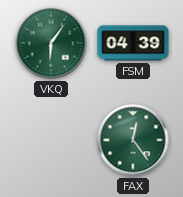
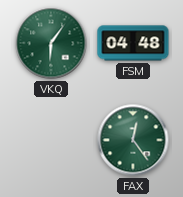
FSM: 04:39 -> 04:48 (133, 43)
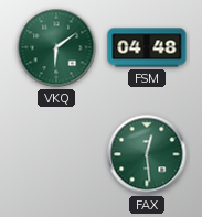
VKQ: 6:06 -> 6:09 (56, 47)
FAX: 12:24 -> 12:29 (147, 154)
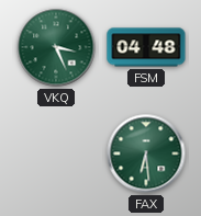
VKQ: 6:09 -> 3:26 (56, 47)
FAX: 12:29 -> 6:29 (146, 154)
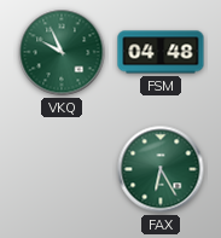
VKQ: 3:26 -> 9:56 (62, 52)
FAX: 6:29 -> 6:25 (161, 169)
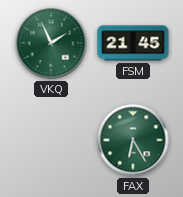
VKQ: 9:56 -> 1:56 (51, 43)
FSM: 04:48 -> 21:45 (133, 43)
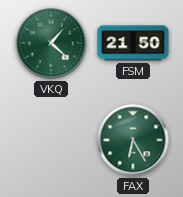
VKQ: 1:56 -> 1:22 (51, 43)
FSM: 21:45 -> 21:50 (133, 43)
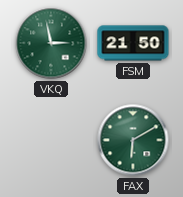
VKQ: 1:22 -> 2:58 (51, 43)
FAX: 6:25 -> 6:10 (133, 140)
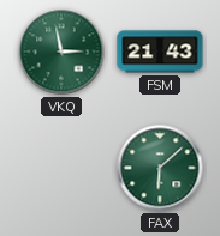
FSM: 21:50 -> 21:43 (160, 52)
FAX: 6:10 -> 6:08 (160, 168)
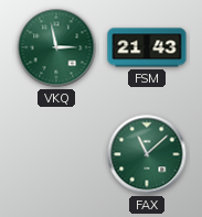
FAX: 6:08 -> 11:08 (147, 154)
